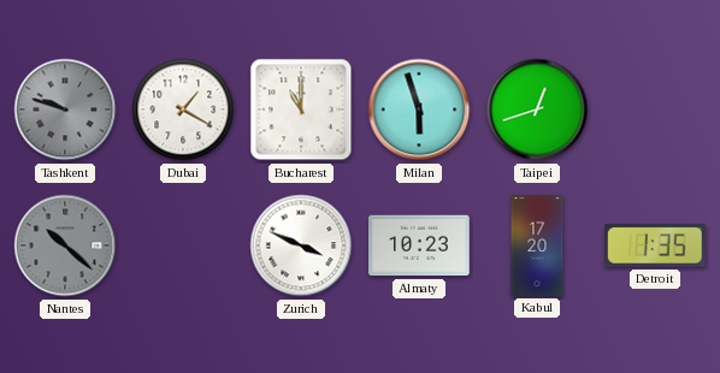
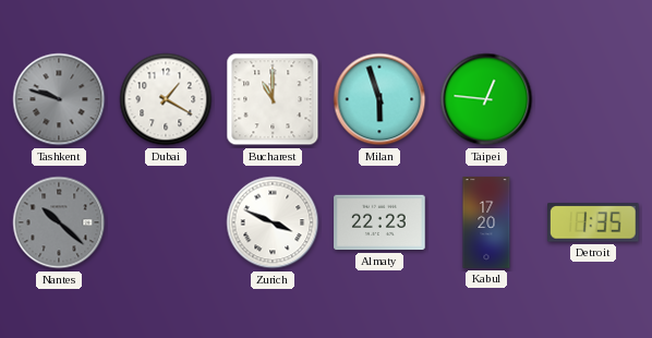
Taipei: 12:42 -> 12:46 (486, 99)
Almaty: 10:23 -> 22:23 (379, 222)
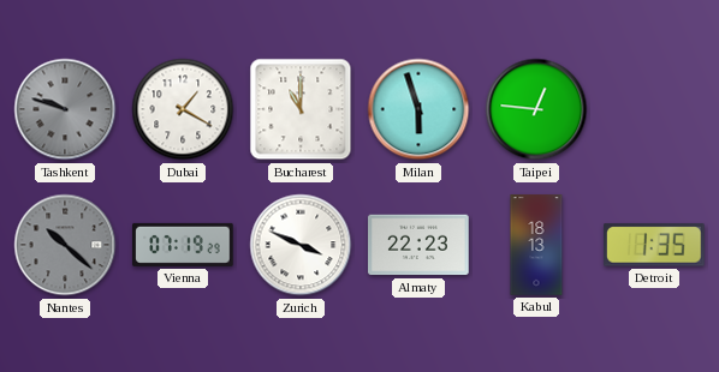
Vienna: none -> 07:19 (183, 245)
Kabul: 17:20 -> 18:13 (536, 245)
